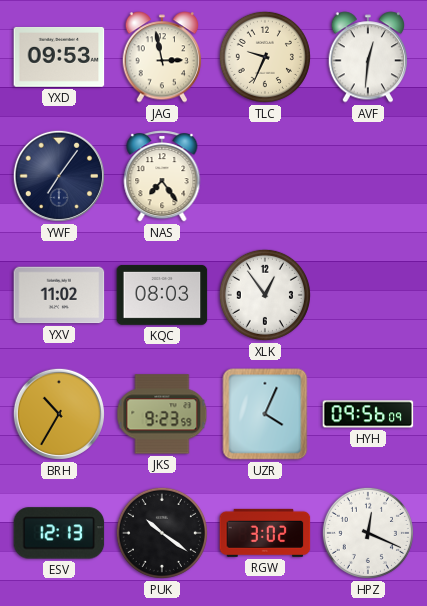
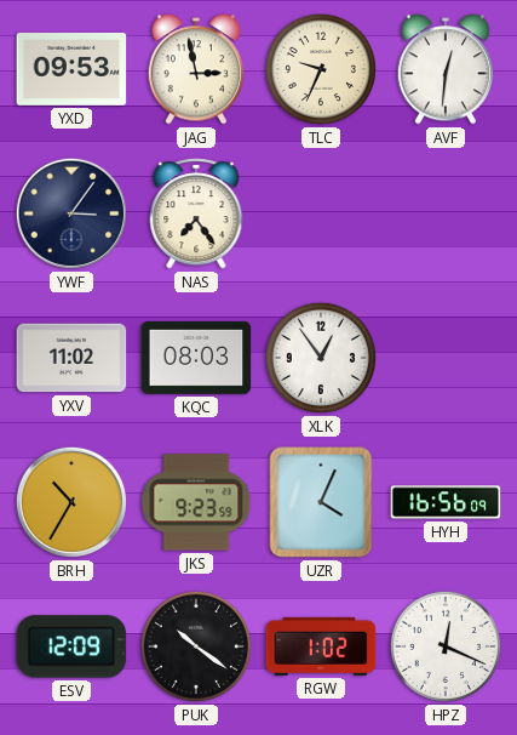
YWF: 7:06 -> 3:06 (71, 213)
HYH: 09:56 -> 16:56 (446, 502)
ESV: 12:13 -> 12:09 (71, 646)
RGW: 3:02 -> 1:02 (321, 646)
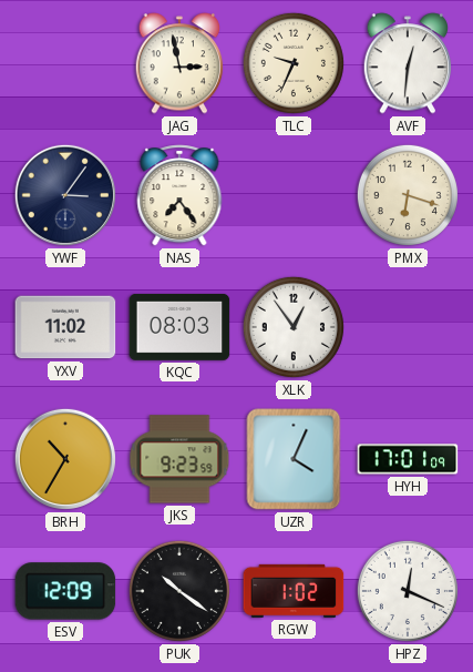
YXD: 09:53 -> none (71, 69)
PMX: none -> 6:18 (408, 195)
HYH: 16:56 -> 17:01 (408, 459)
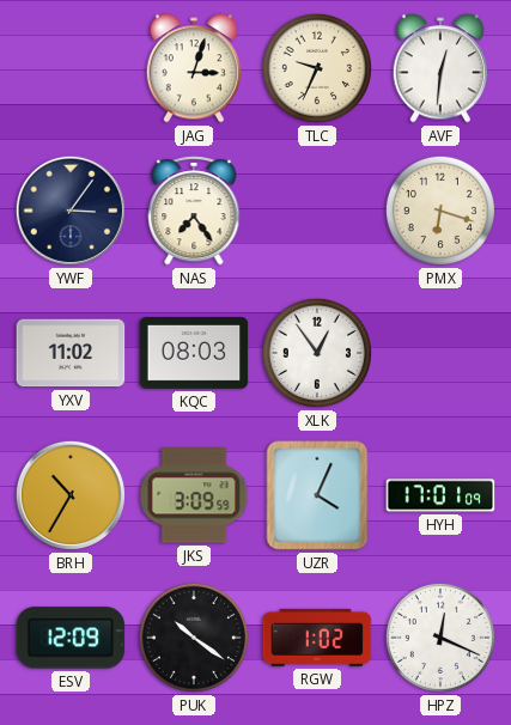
JAG: 2:58 -> 3:03 (194, 68)
JKS: 9:23 -> 3:09 (194, 495)
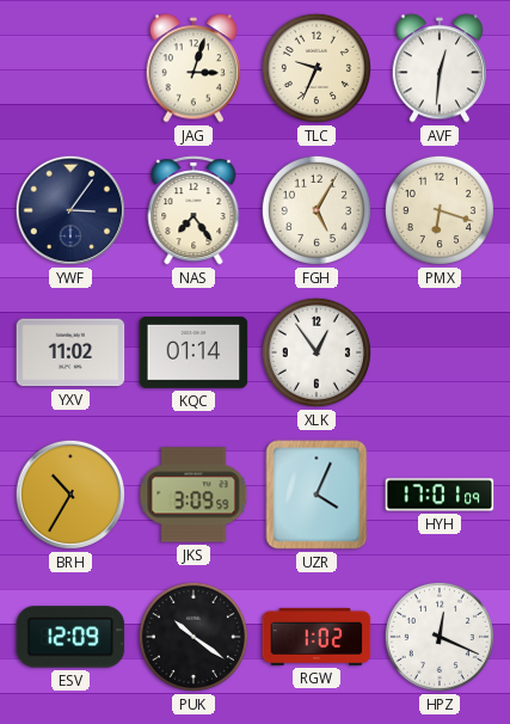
FGH: none -> 5:05 (317, 210)
KQC: 08:03 -> 01:14 (193, 352)
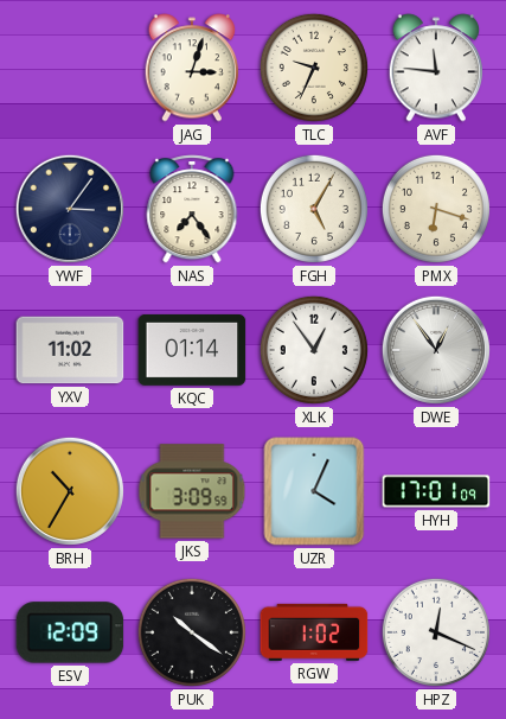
AVF: 12:31 -> 11:46 (436, 68)
DWE: none -> 12:54 (436, 350)
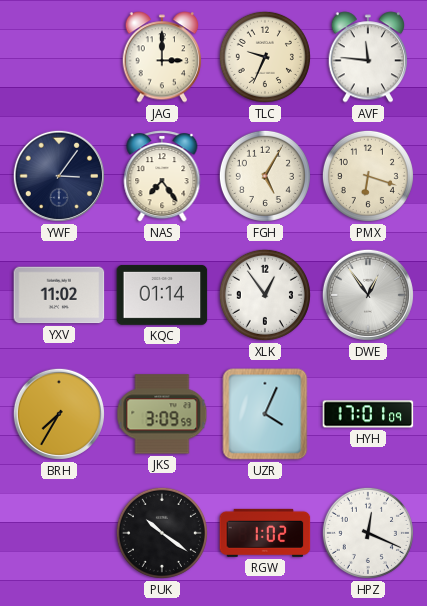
JAG: 3:03 -> 3:00 (162, 57)
BRH: 10:35 -> 7:35 (59, 414)
ESV: 12:09 -> none (70, 632)
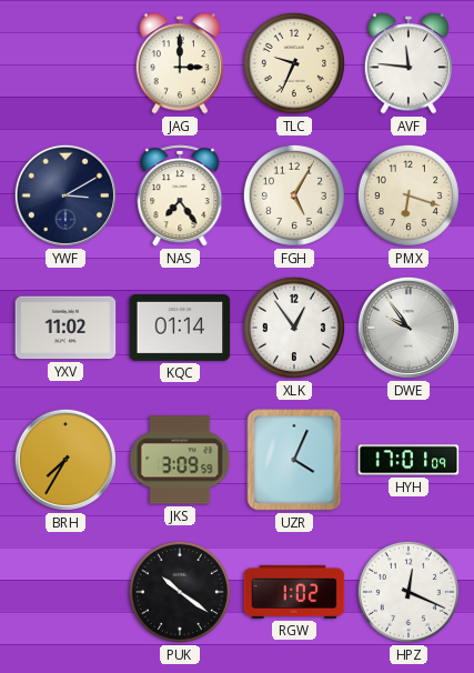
YWF: 3:06 -> 3:10 (65, 195)
DWE: 12:54 -> 9:54 (409, 328)
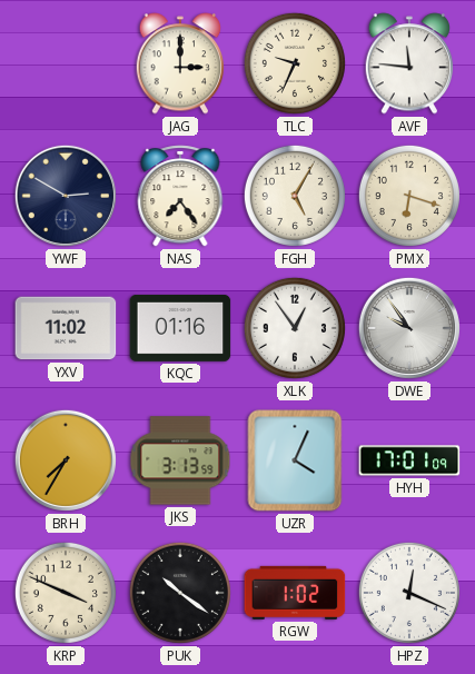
YWF: 3:10 -> 2:50 (66, 196)
KQC: 01:14 -> 01:16 (180, 328)
JKS: 3:09 -> 3:13 (180, 460)
KRP: none -> 3:49 (66, 593)
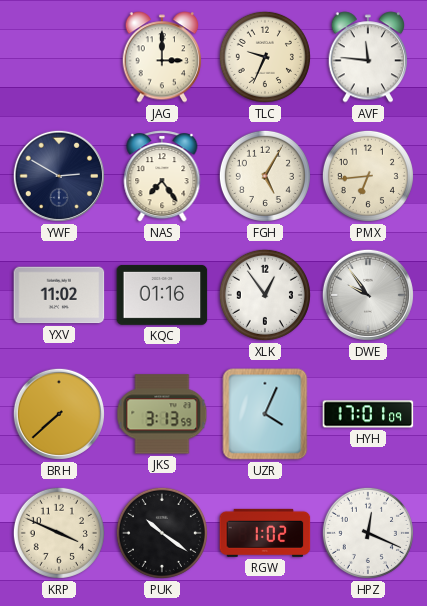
PMX: 6:18 -> 6:44 (368, 176)
BRH: 7:35 -> 7:38 (59, 414)
